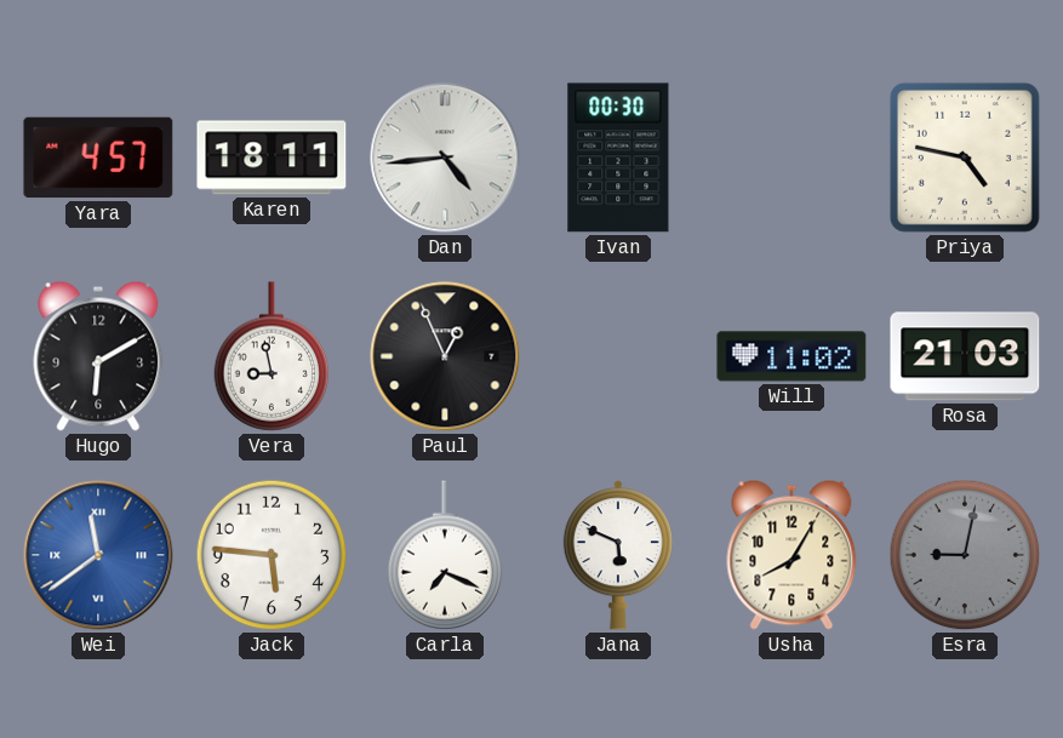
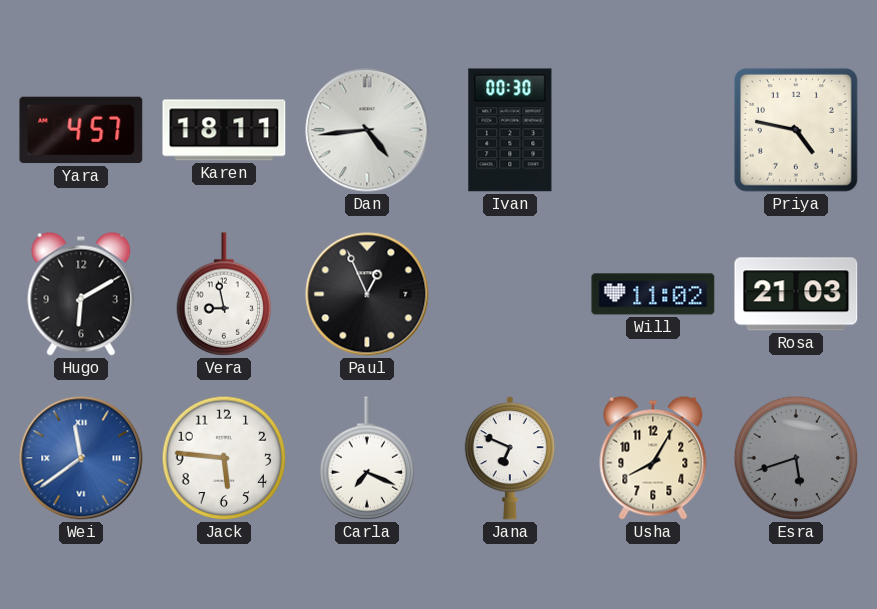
Jana: 5:49 -> 6:49 (510, 458)
Esra: 9:02 -> 5:42 (796, 458)
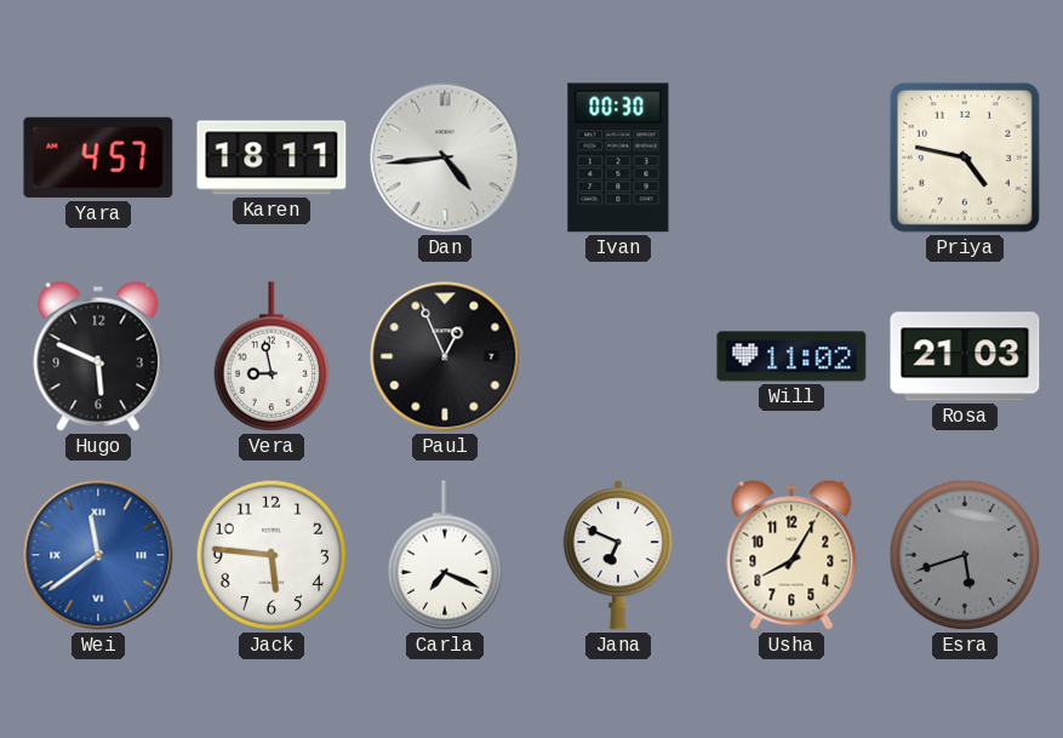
Hugo: 6:10 -> 5:49 (98, 356)
